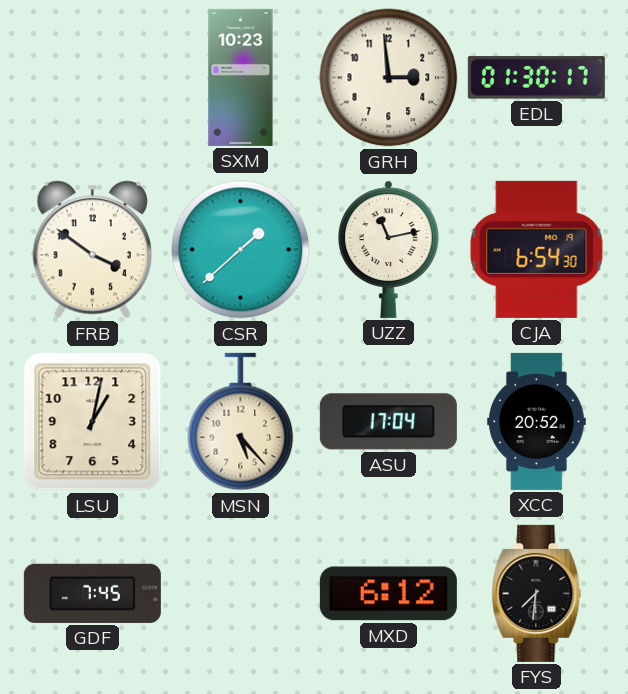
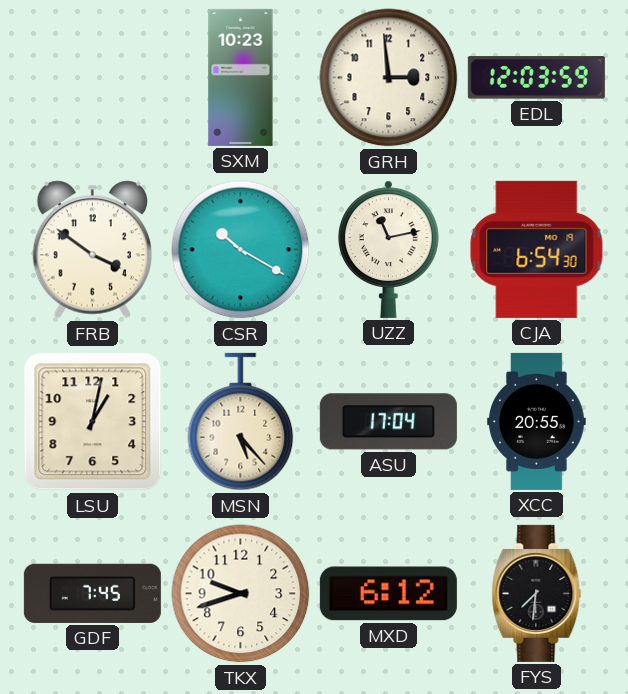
EDL: 01:30 -> 12:03 (536, 78)
CSR: 1:38 -> 10:20 (241, 250)
XCC: 20:52 -> 20:55 (537, 421)
TKX: none -> 9:42 (241, 594)
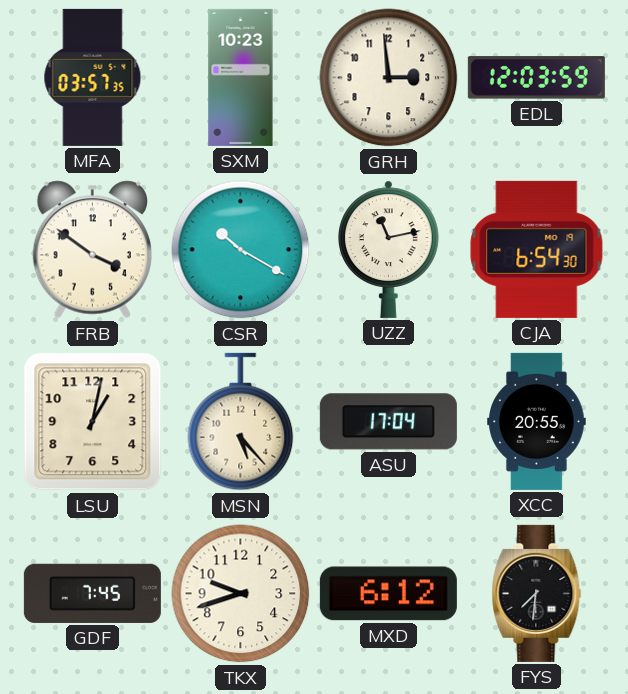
MFA: none -> 03:57 (93, 77)
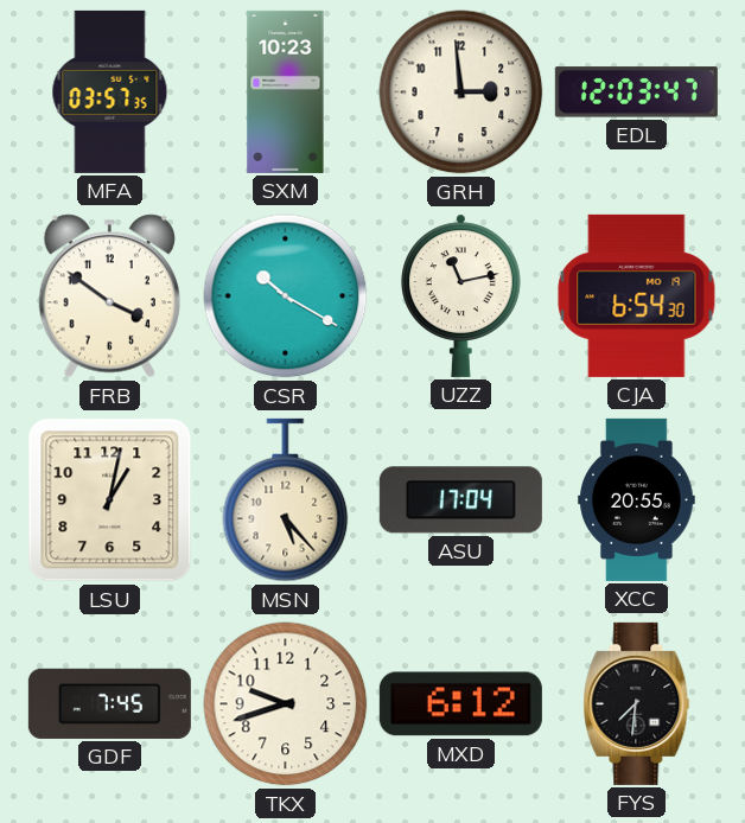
EDL: 12:03:59 -> 12:03:47 (636, 92)
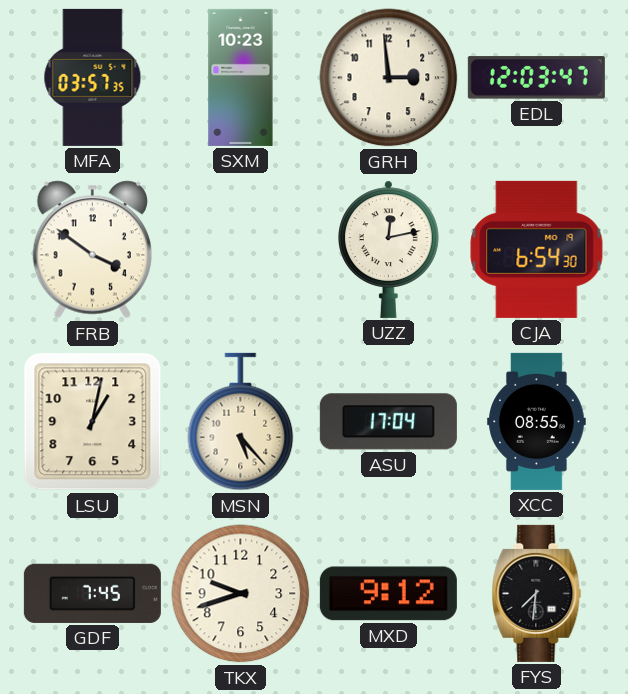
CSR: 10:20 -> none (286, 296)
UZZ: 11:13 -> 12:13 (389, 249)
XCC: 20:55 -> 08:55 (537, 421)
MXD: 6:12 -> 9:12 (388, 594)
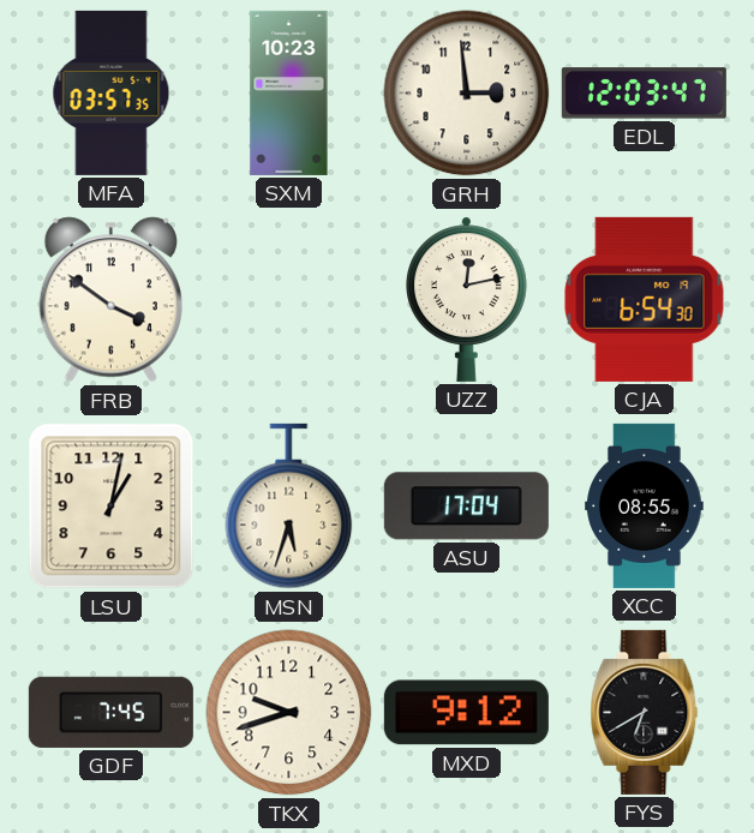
MSN: 5:23 -> 5:33 (289, 507)
FYS: 7:31 -> 6:40 (645, 712)
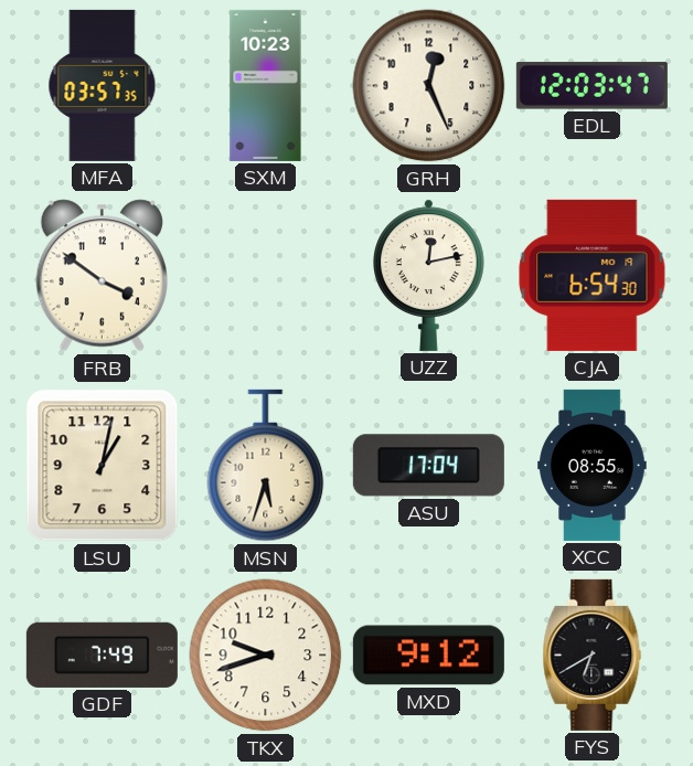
GRH: 2:59 -> 12:26 (429, 86)
GDF: 7:45 -> 7:49 (102, 655)
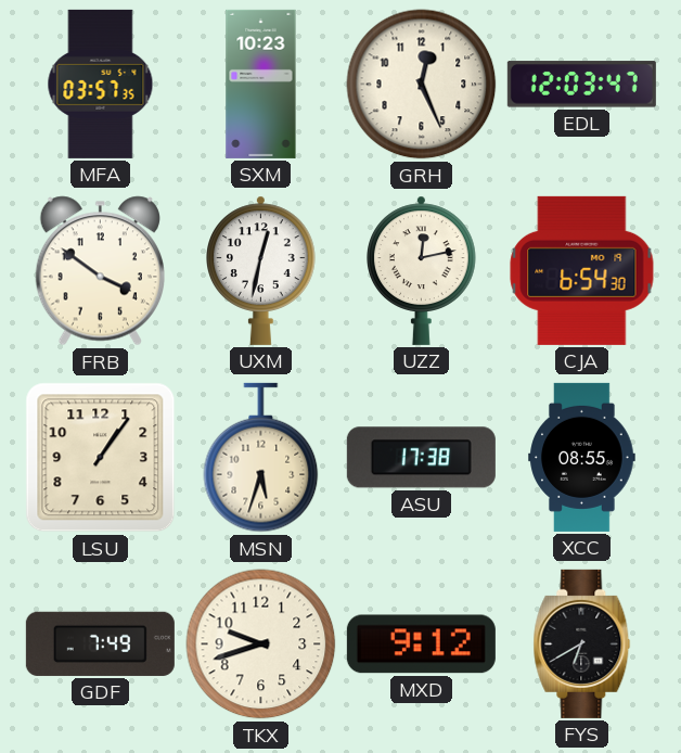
UXM: none -> 12:32 (261, 270)
LSU: 1:02 -> 1:06 (101, 458)
ASU: 17:04 -> 17:38 (421, 458)
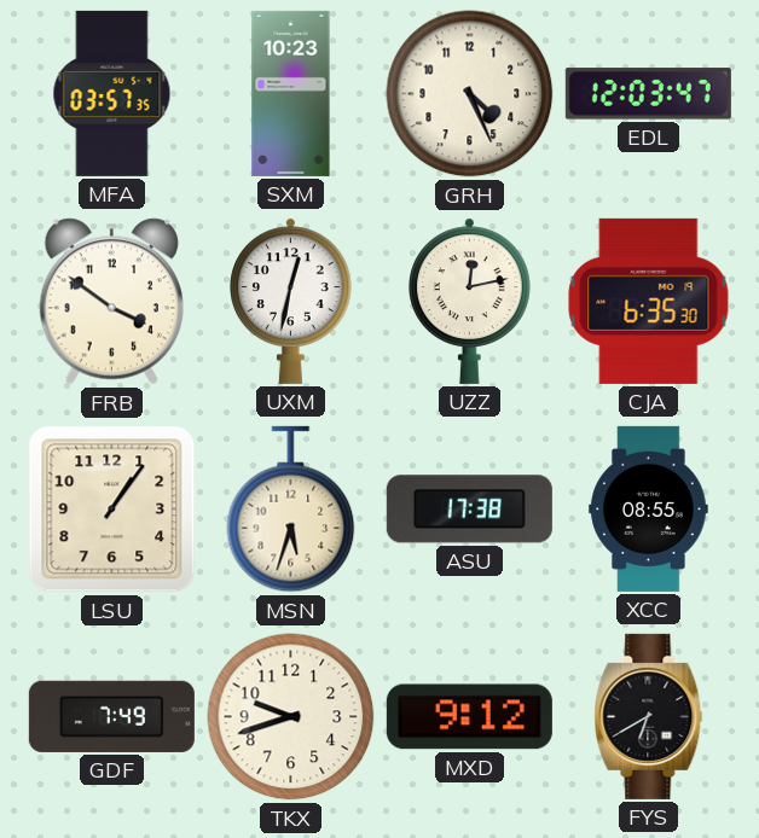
GRH: 12:26 -> 4:26 (470, 94)
CJA: 6:54 -> 6:35 (649, 301)
